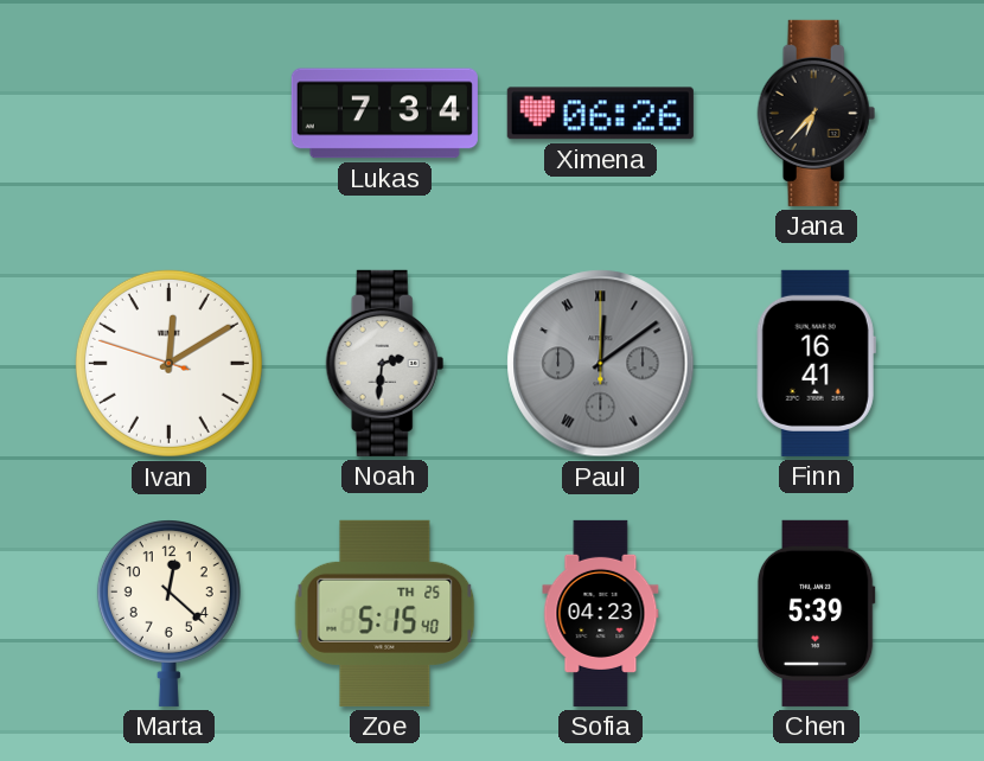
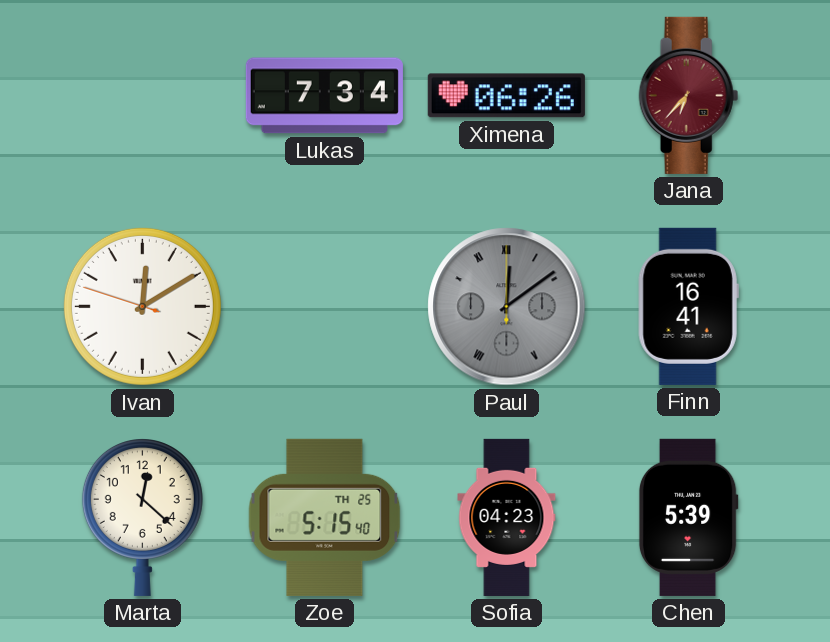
Jana dial: black -> burgundy (689, 95)
Noah: 2:31 -> none (385, 363)
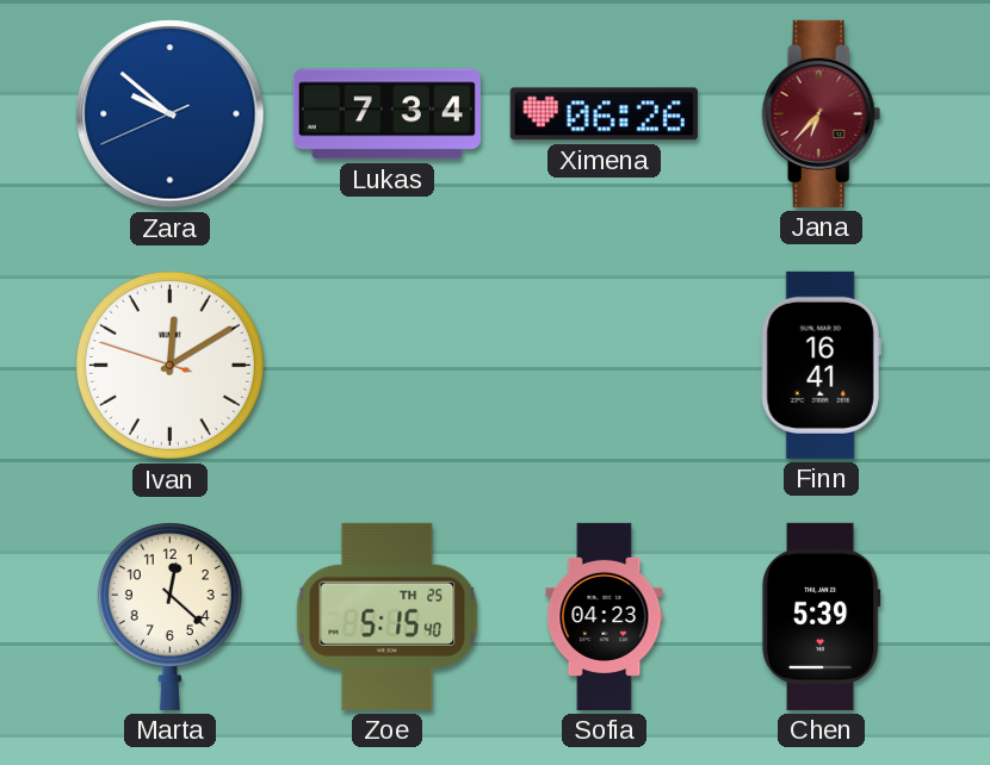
Zara: none -> 9:51 (171, 114)
Paul: 12:09 -> none (507, 307)
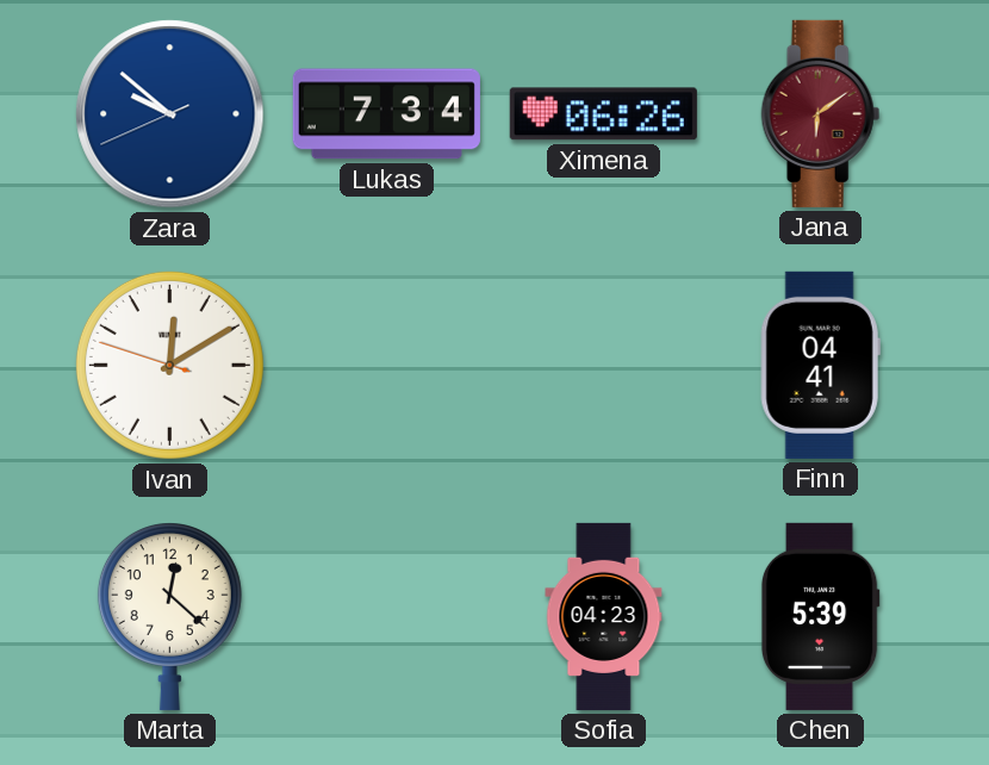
Jana: 6:37 -> 6:09 (821, 113)
Finn: 16:41 -> 04:41 (820, 365)
Zoe: 5:15 -> none (388, 616)
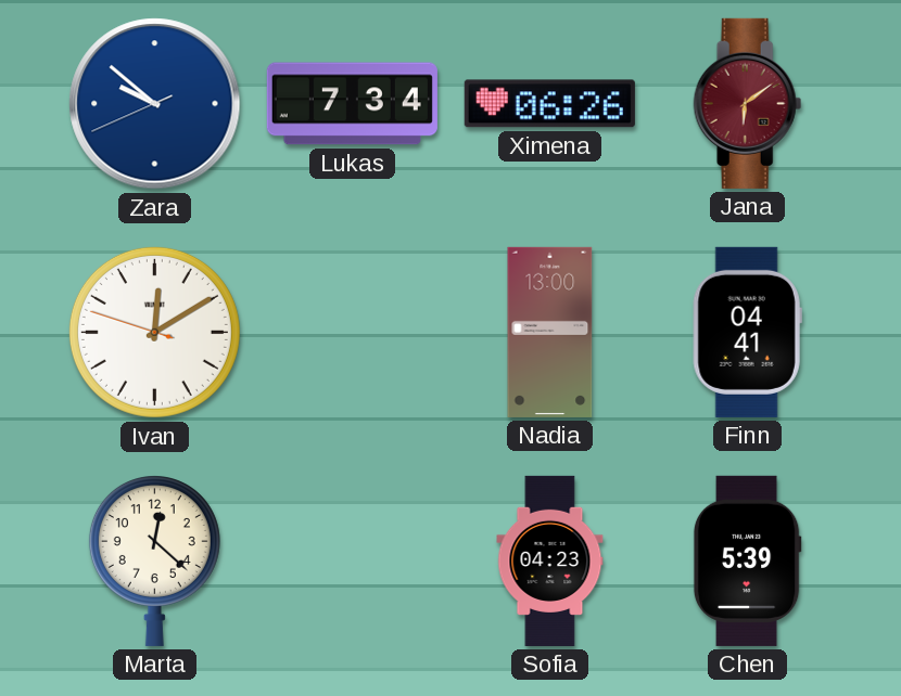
Nadia: none -> 13:00 (550, 332)
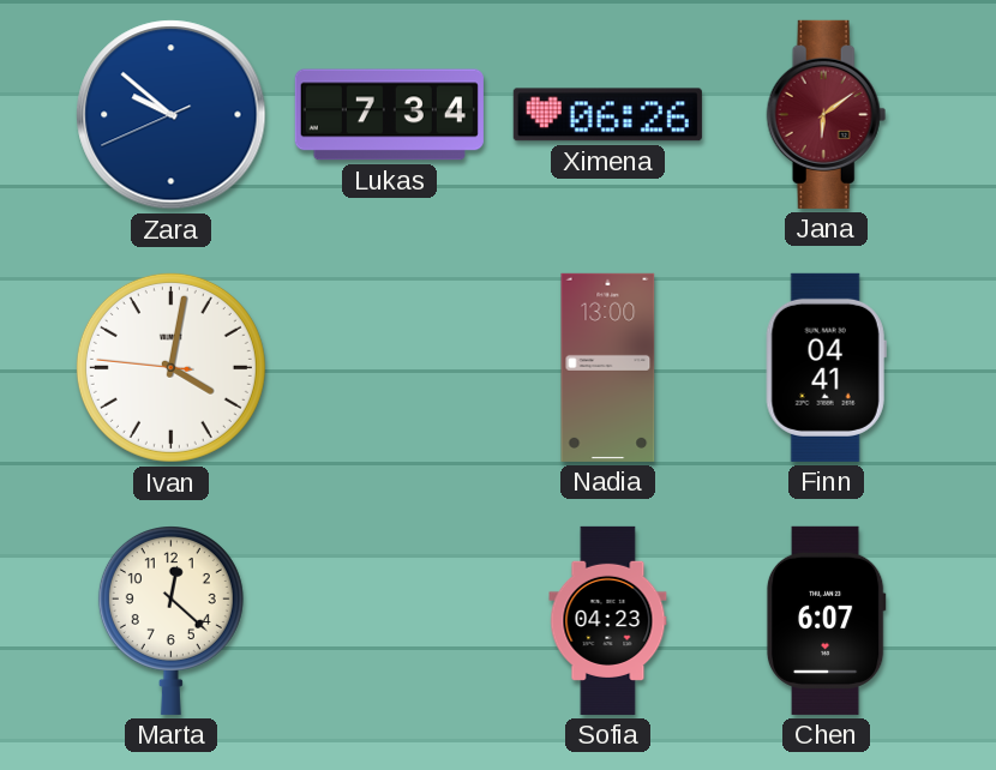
Ivan: 12:09 -> 4:01 (170, 367)
Chen: 5:39 -> 6:07 (826, 620)
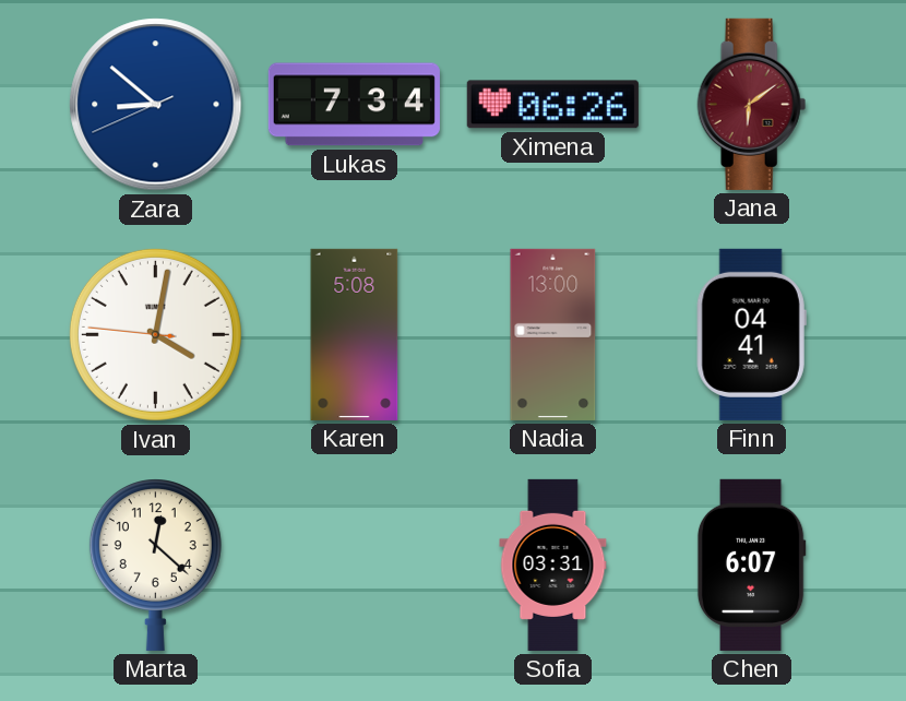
Zara: 9:51 -> 8:51 (156, 105)
Karen: none -> 5:08 (355, 334)
Sofia: 04:23 -> 03:31 (553, 565)
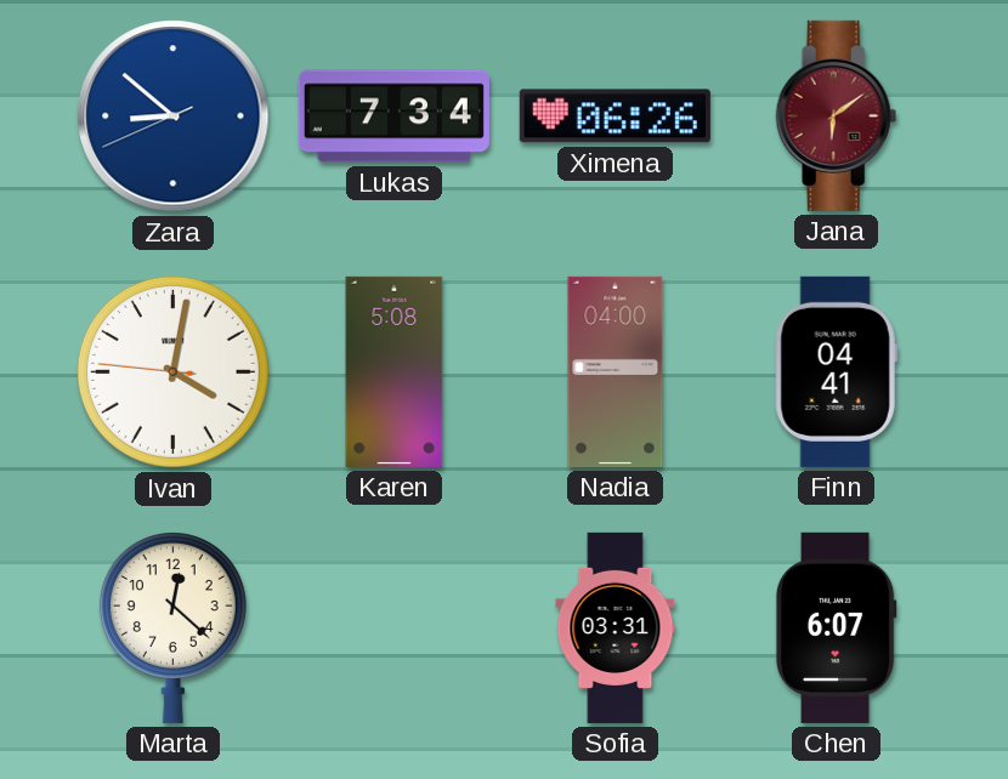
Nadia: 13:00 -> 04:00 (616, 371)
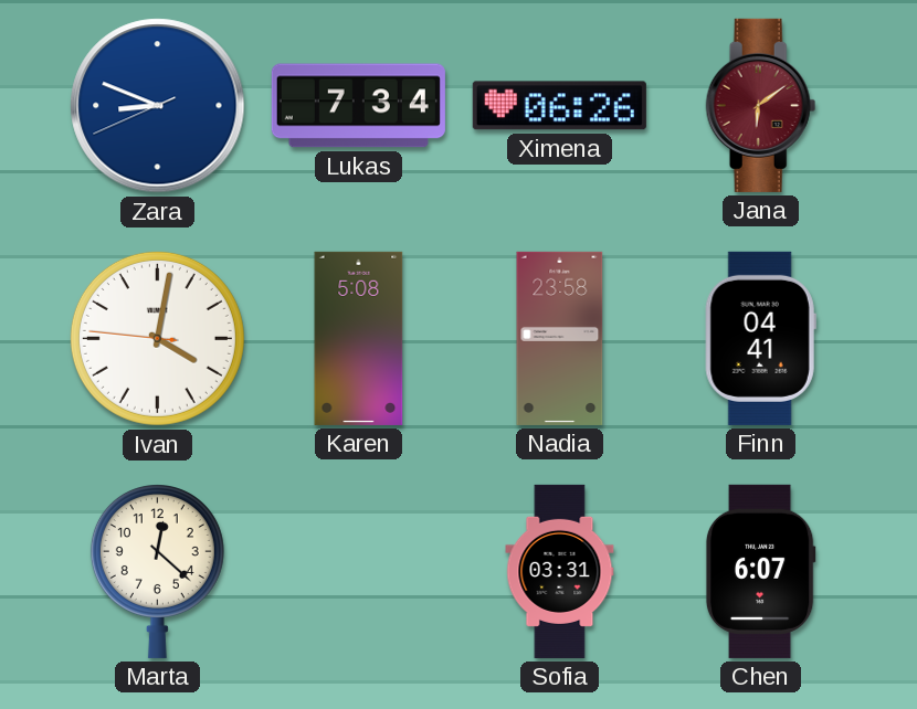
Zara: 8:51 -> 8:48 (158, 106)
Nadia: 04:00 -> 23:58 (560, 338)
